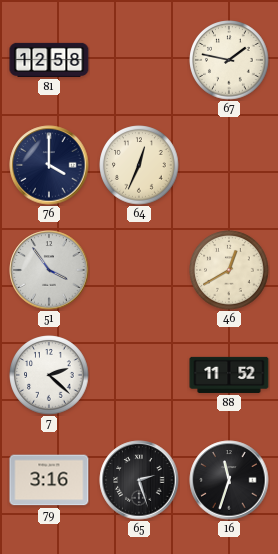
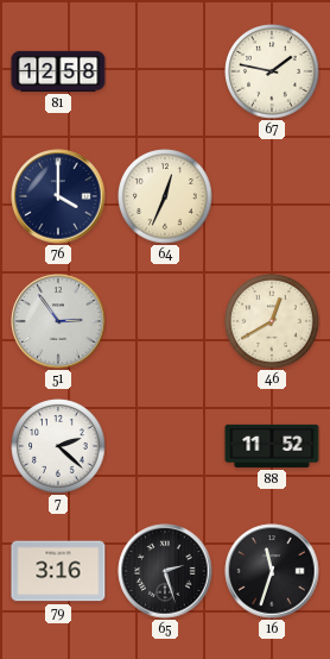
51: 3:54 -> 2:54 (58, 321)
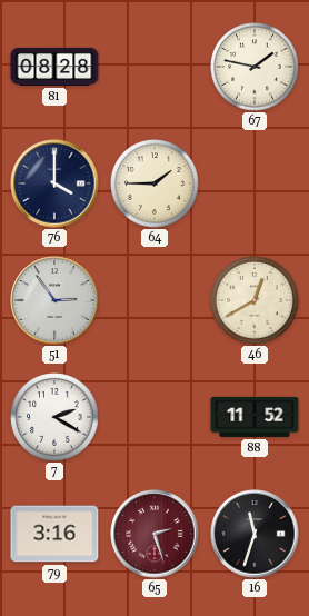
81: 12:58 -> 08:28 (54, 67)
64: 12:34 -> 1:45 (154, 183)
7: 2:22 -> 2:20 (54, 417)
65 dial: black -> burgundy (154, 534)
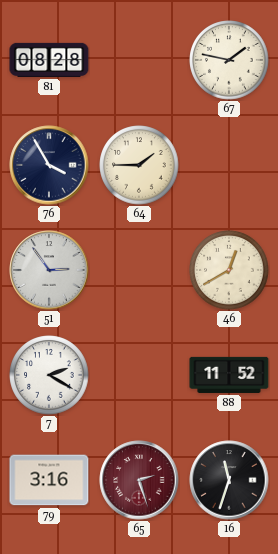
76: 4:00 -> 3:55 (49, 165)
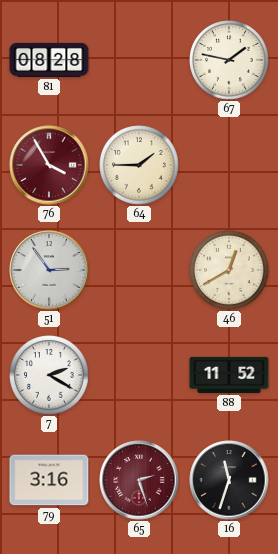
76 dial: navy -> burgundy (49, 165)
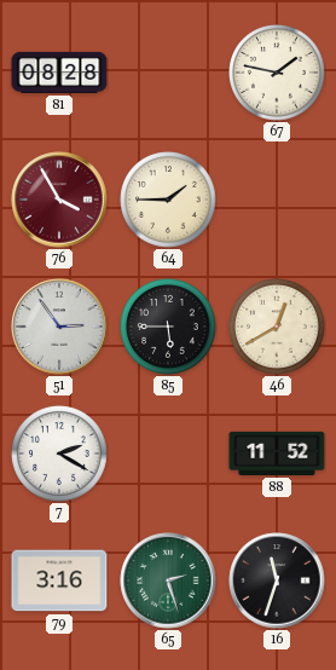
85: none -> 5:45 (168, 327)
65 dial: burgundy -> green (168, 581)
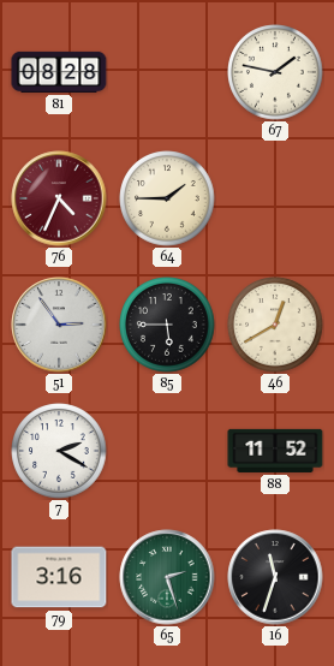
76: 3:55 -> 4:34 (59, 198)
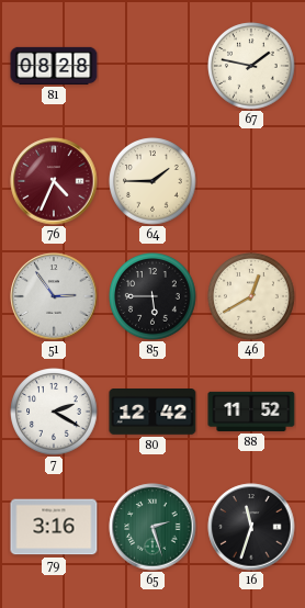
80: none -> 12:42 (152, 413)
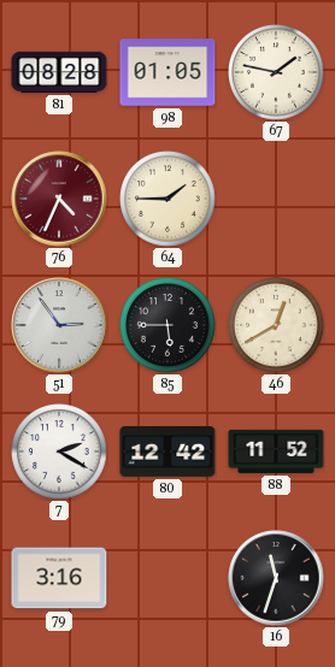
98: none -> 01:05 (167, 72)
65: 2:27 -> none (152, 527)
